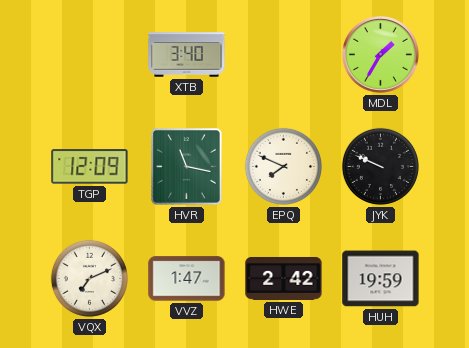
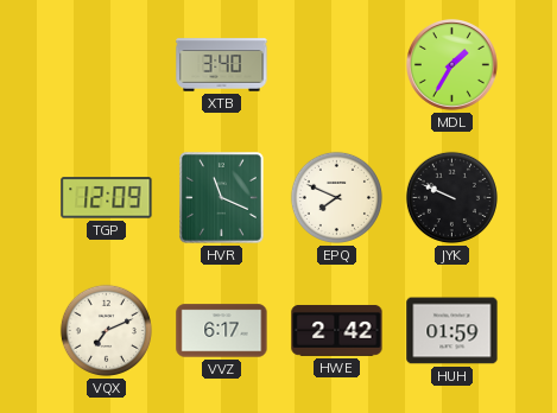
HVR: 11:17 -> 11:19 (222, 198)
VVZ: 1:47 -> 6:17 (222, 331)
HUH: 19:59 -> 01:59 (452, 331)
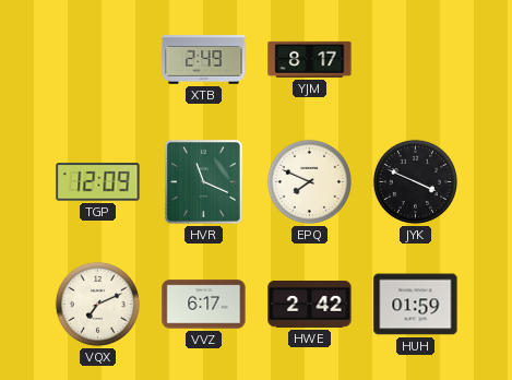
XTB: 3:40 -> 2:49 (204, 60)
YJM: none -> 8:17 (310, 59)
MDL: 1:35 -> none (452, 65)
JYK: 9:49 -> 3:49 (415, 181)
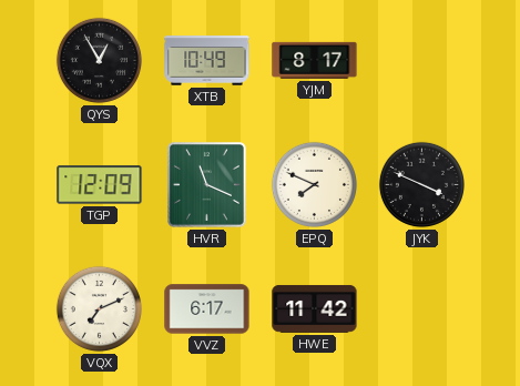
QYS: none -> 12:55 (99, 60)
XTB: 2:49 -> 10:49 (207, 61)
HWE: 2:42 -> 11:42 (315, 308)
HUH: 01:59 -> none (416, 305)
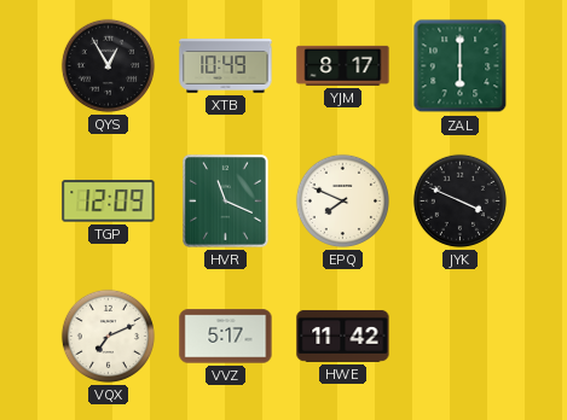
ZAL: none -> 6:00 (461, 66)
VVZ: 6:17 -> 5:17 (226, 337)
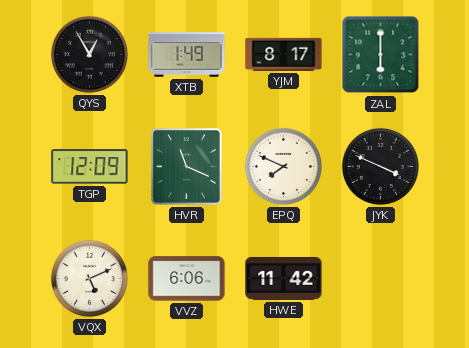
XTB: 10:49 -> 1:49 (187, 55)
VQX: 7:11 -> 5:11 (89, 278)
VVZ: 5:17 -> 6:06 (187, 279)
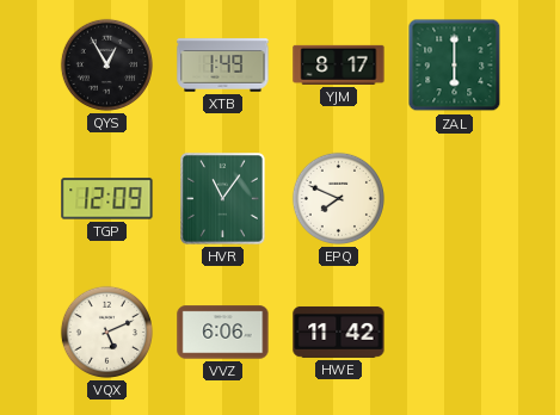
HVR: 11:19 -> 11:06 (223, 199)
JYK: 3:49 -> none (380, 166)
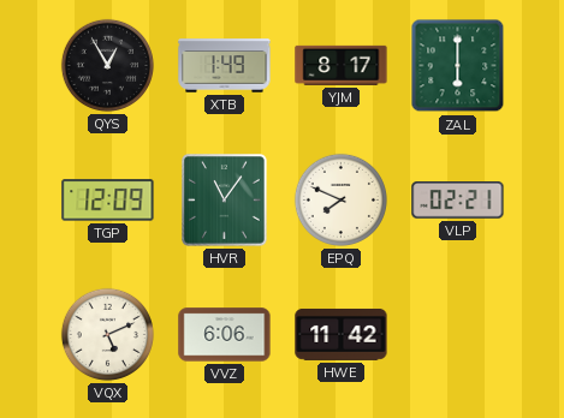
VLP: none -> 02:21 (458, 201)
